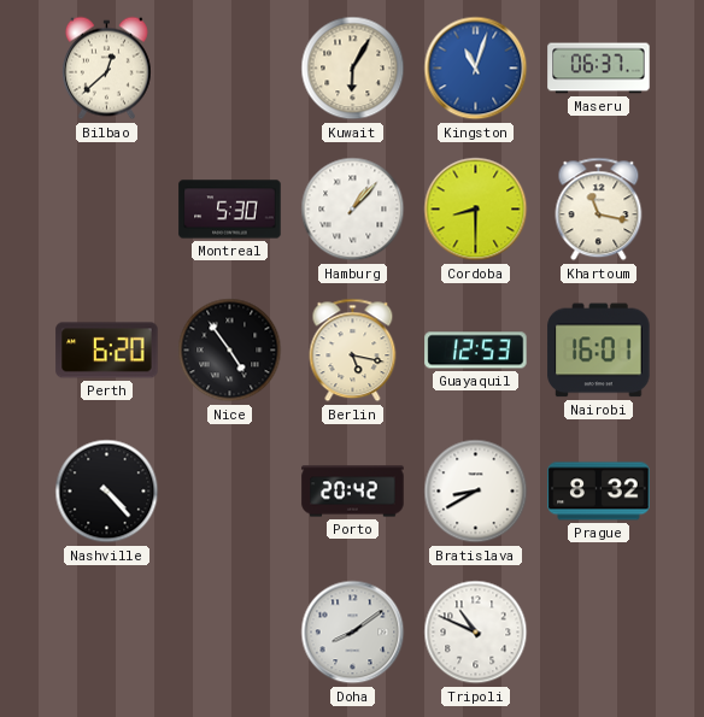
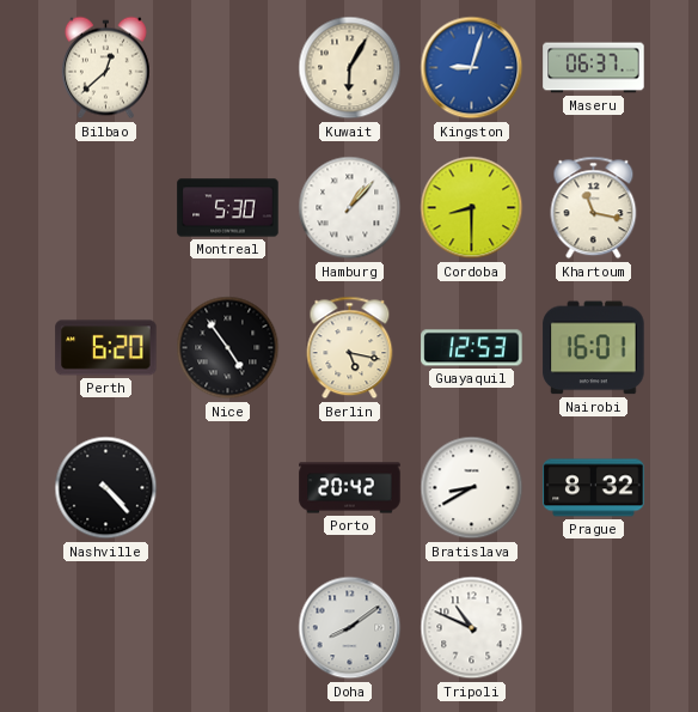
Kingston: 11:03 -> 9:03 (472, 68)
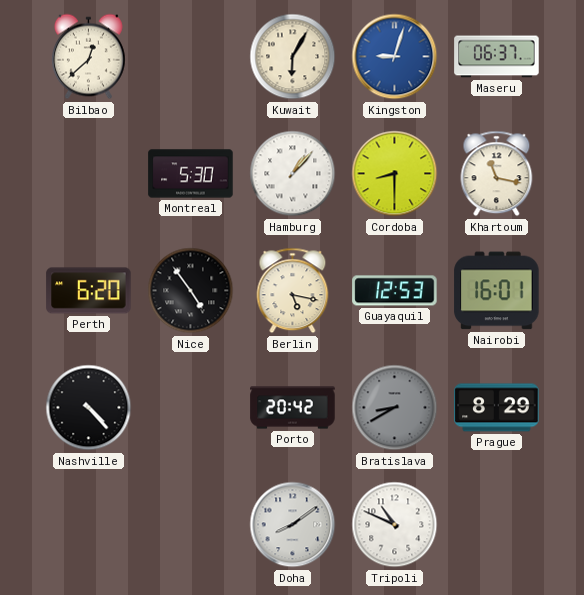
Bratislava dial: white -> grey (395, 408)
Prague: 8:32 -> 8:29 (497, 408)
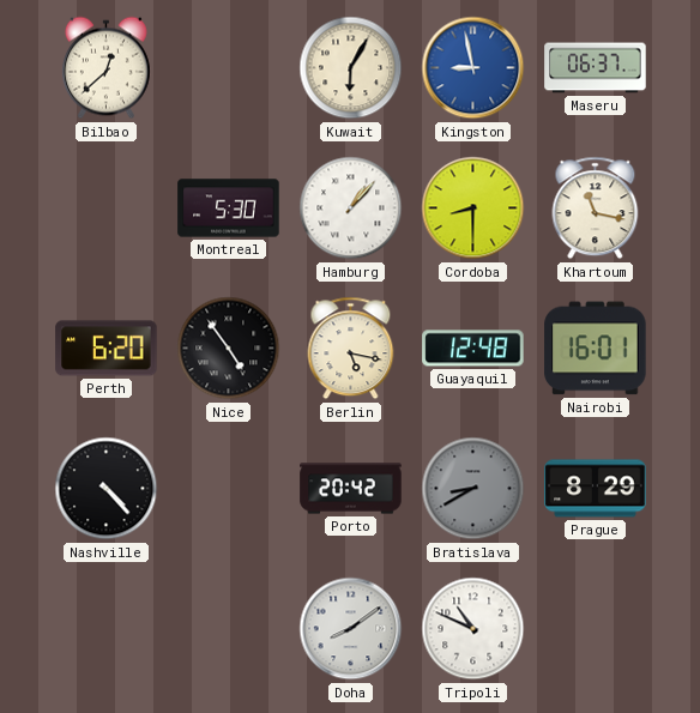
Kingston: 9:03 -> 8:58 (473, 68)
Guayaquil: 12:53 -> 12:48 (473, 349)
